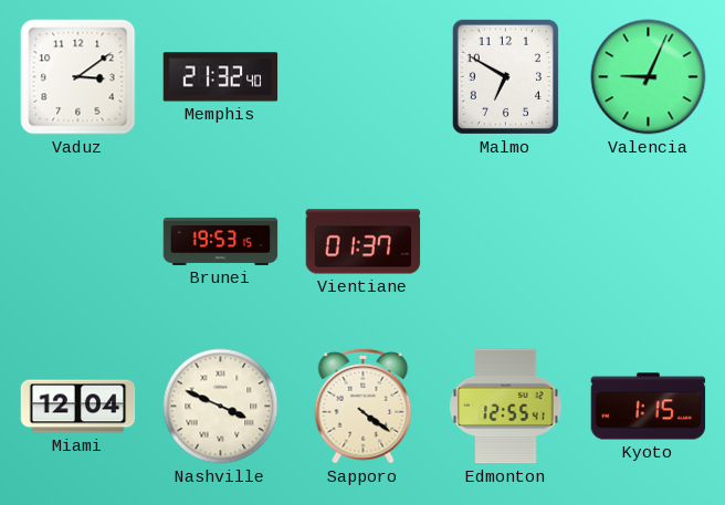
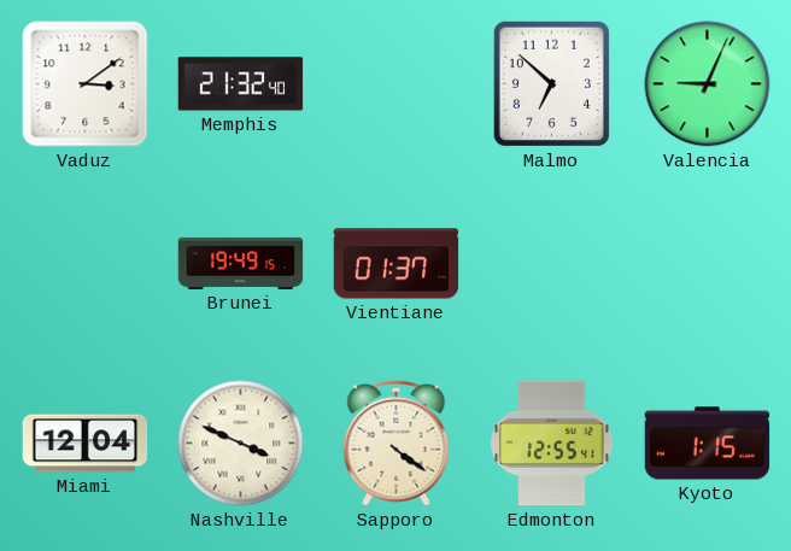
Malmo: 6:50 -> 6:52 (551, 83)
Brunei: 19:53 -> 19:49 (241, 263)
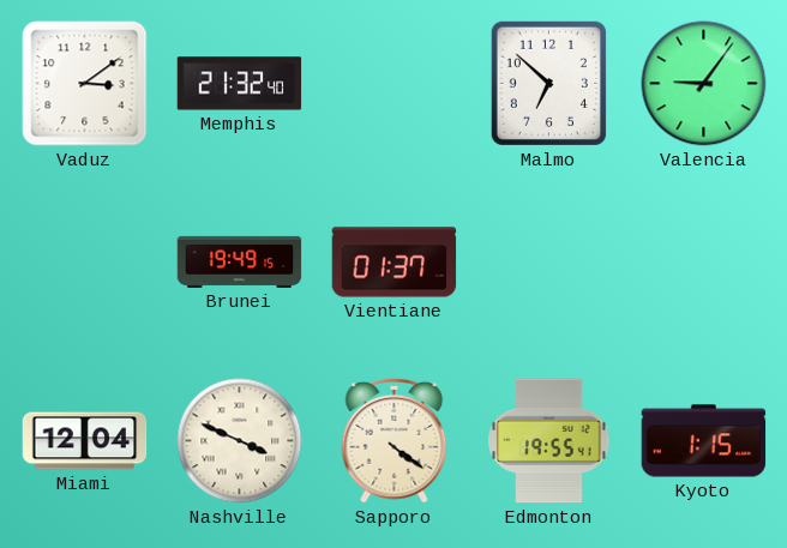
Valencia: 9:04 -> 9:06 (704, 84)
Edmonton: 12:55 -> 19:55 (549, 441)
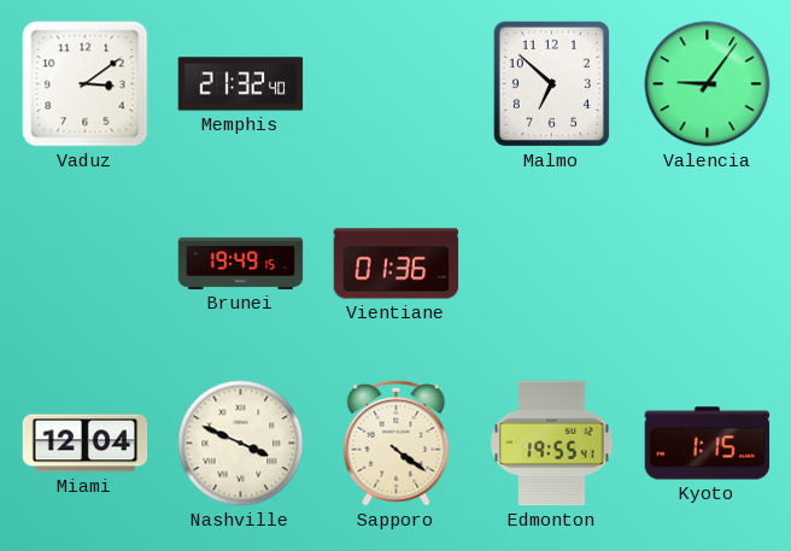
Vientiane: 01:37 -> 01:36 (397, 264)
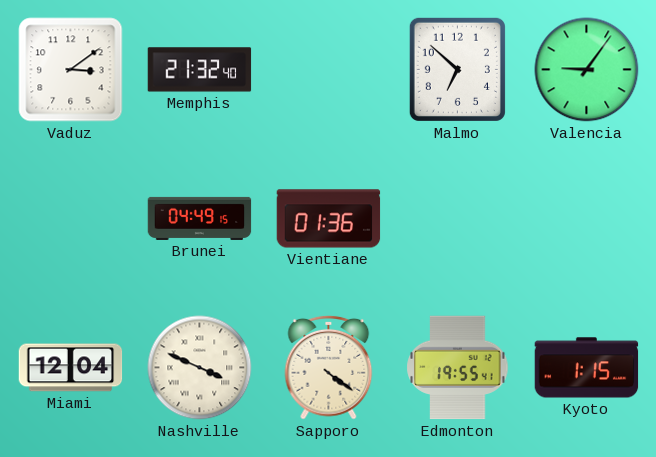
Brunei: 19:49 -> 04:49 (200, 218)
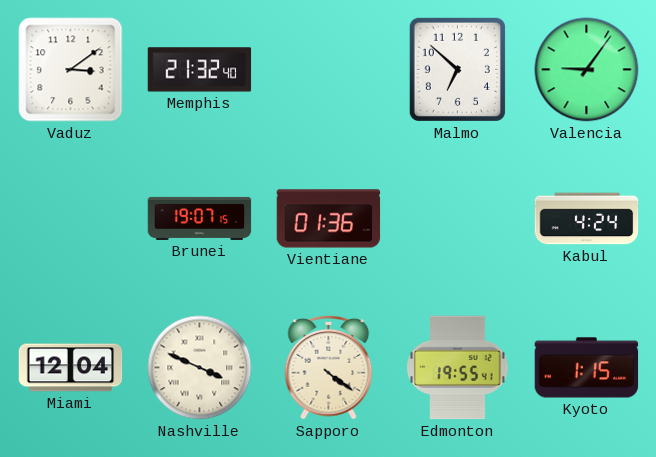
Brunei: 04:49 -> 19:07 (200, 218)
Kabul: none -> 4:24 (587, 219)
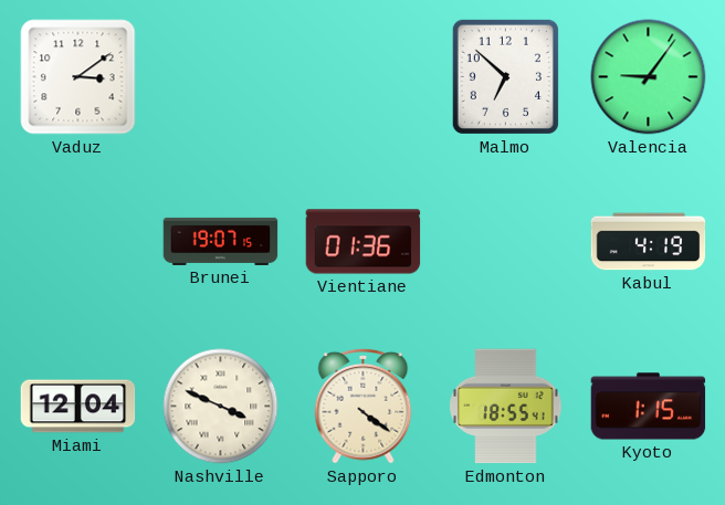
Memphis: 21:32 -> none (200, 70)
Kabul: 4:24 -> 4:19 (649, 242)
Edmonton: 19:55 -> 18:55 (506, 407)
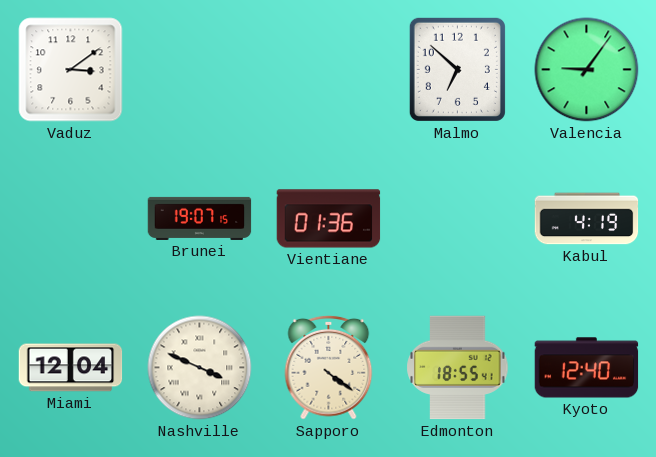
Kyoto: 1:15 -> 12:40 (587, 368)
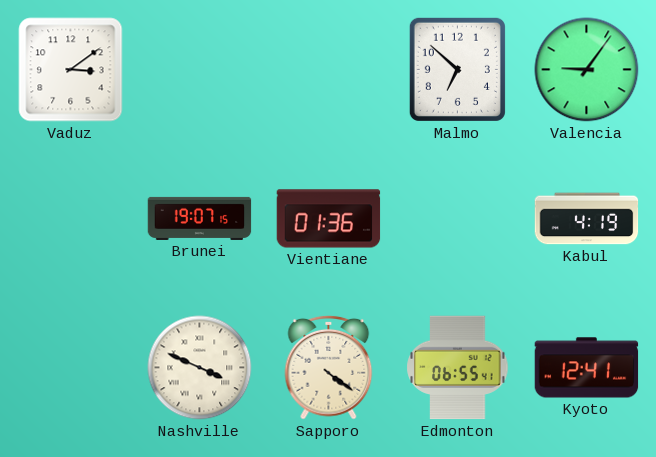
Miami: 12:04 -> none (71, 368)
Edmonton: 18:55 -> 06:55 (458, 368)
Kyoto: 12:40 -> 12:41 (587, 368)
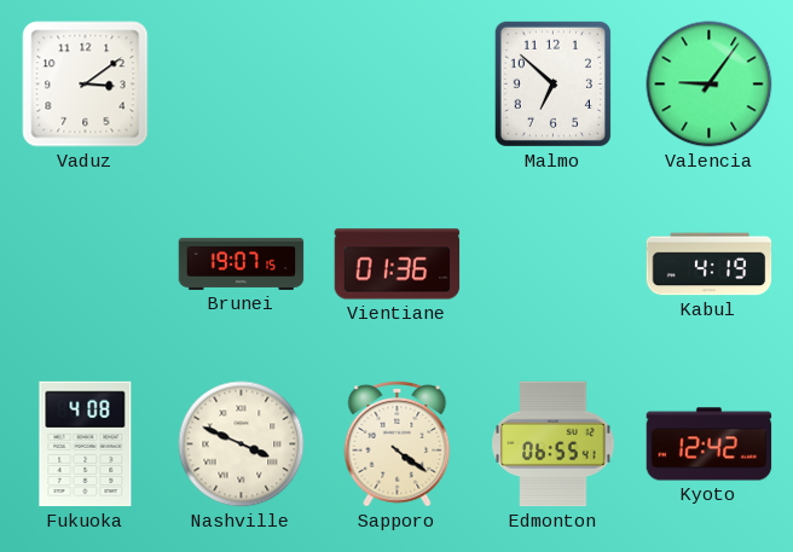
Fukuoka: none -> 4:08 (86, 444)
Kyoto: 12:41 -> 12:42 (710, 444)
